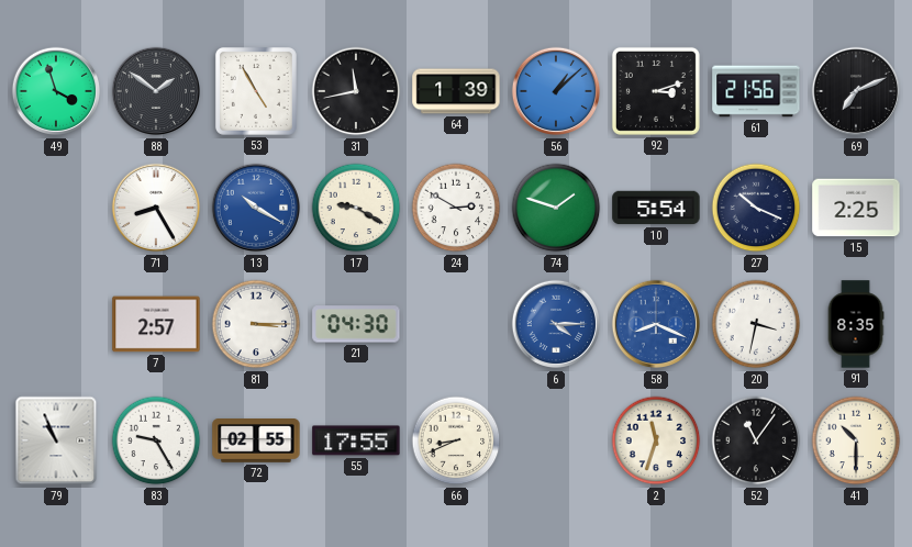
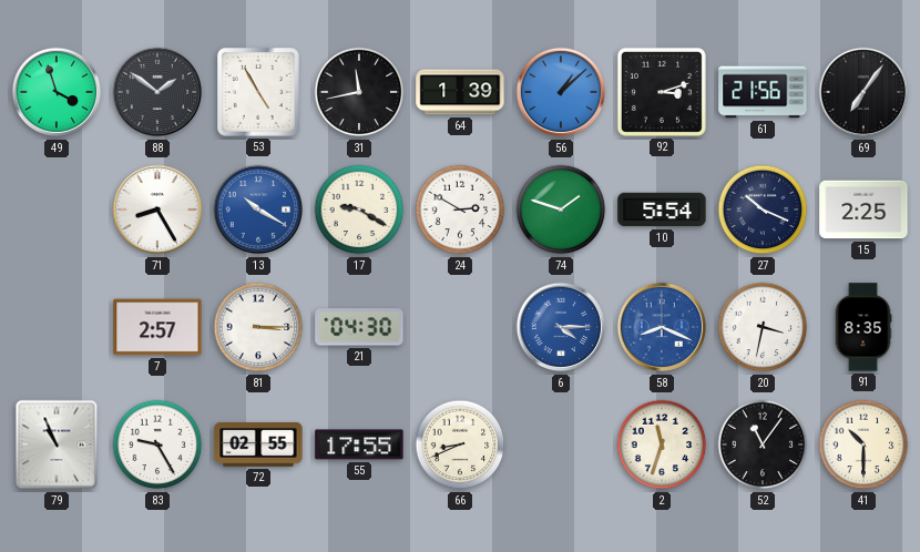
69: 7:11 -> 7:06 (863, 92)
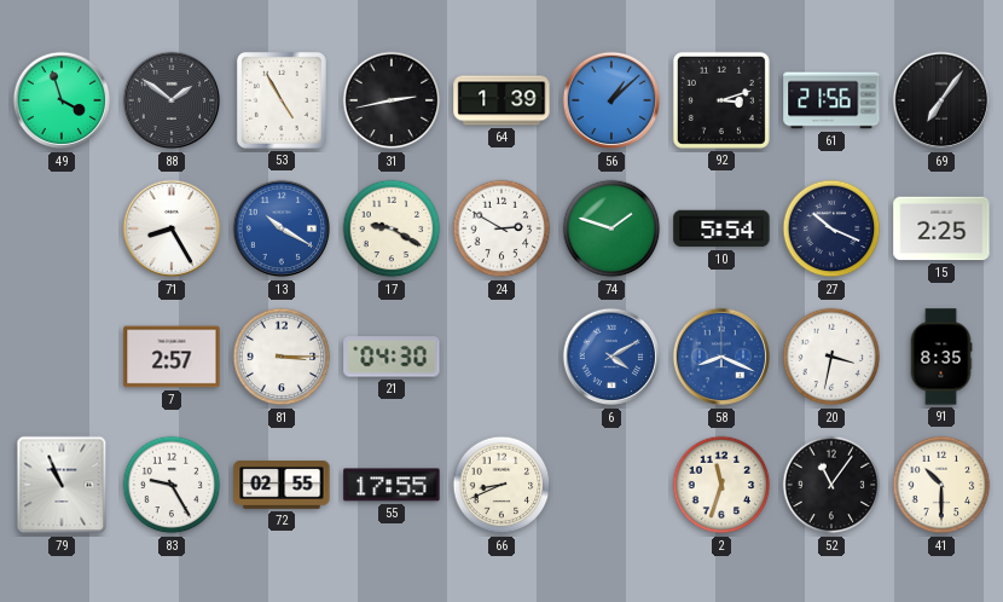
31: 11:43 -> 2:43 (392, 100)
6: 4:15 -> 4:10 (611, 357)
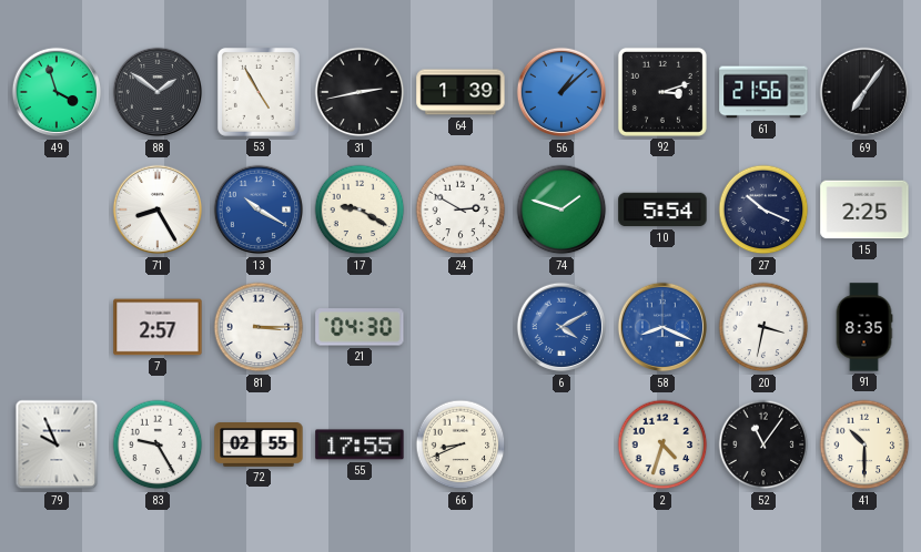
79: 10:56 -> 9:56 (57, 444)
2: 11:33 -> 4:33 (662, 444)
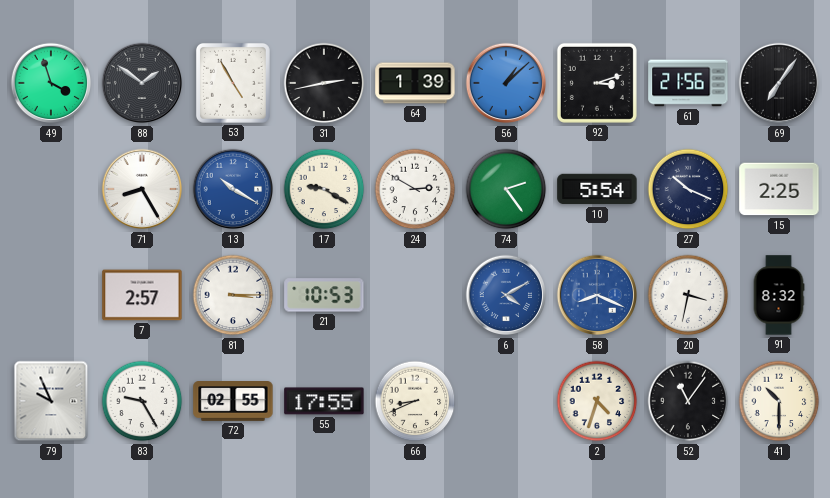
74: 1:48 -> 2:24 (506, 189)
21: 04:30 -> 10:53 (324, 295)
91: 8:35 -> 8:32 (779, 295)
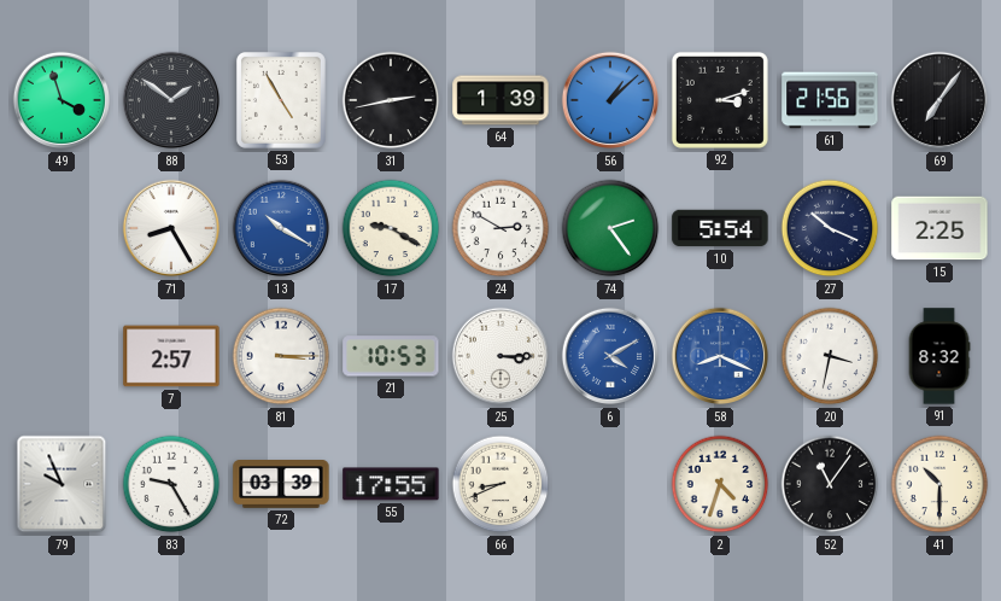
25: none -> 3:15 (500, 356)
72: 02:55 -> 03:39 (281, 485)
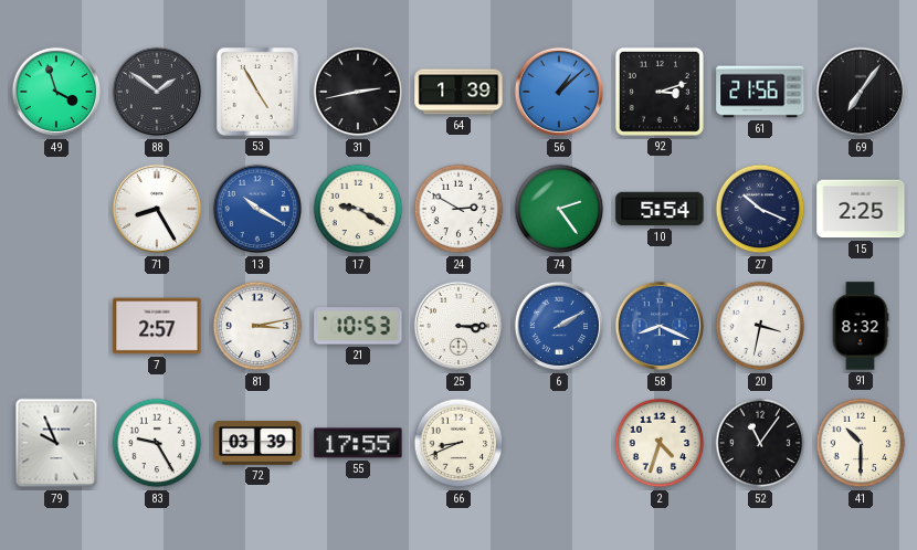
81: 3:15 -> 3:13 (257, 326)
6: 4:10 -> 2:10 (559, 326)
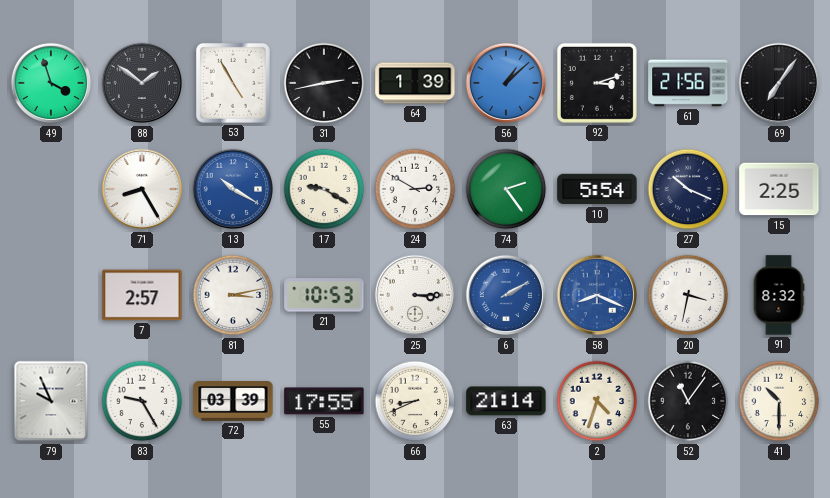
63: none -> 21:14 (506, 401)
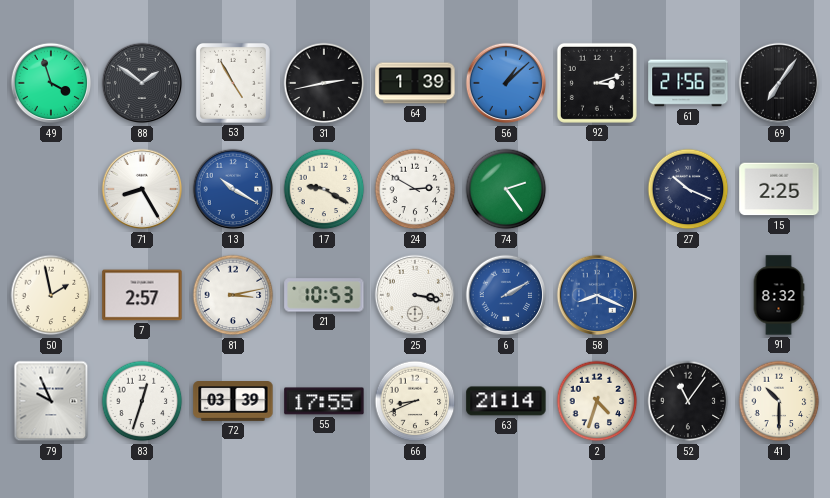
10: 5:54 -> none (597, 189)
50: none -> 1:58 (51, 295)
25: 3:15 -> 3:17 (415, 295)
20: 3:32 -> none (688, 295)
83: 9:25 -> 12:33 (142, 401)
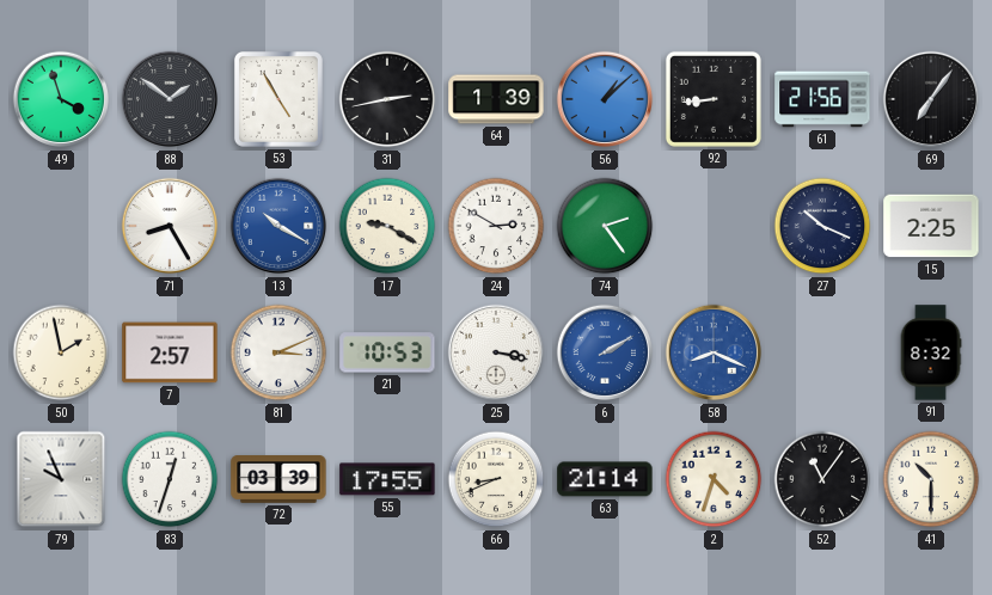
92: 3:12 -> 8:44 (714, 99)
81: 3:13 -> 3:11 (278, 352)
